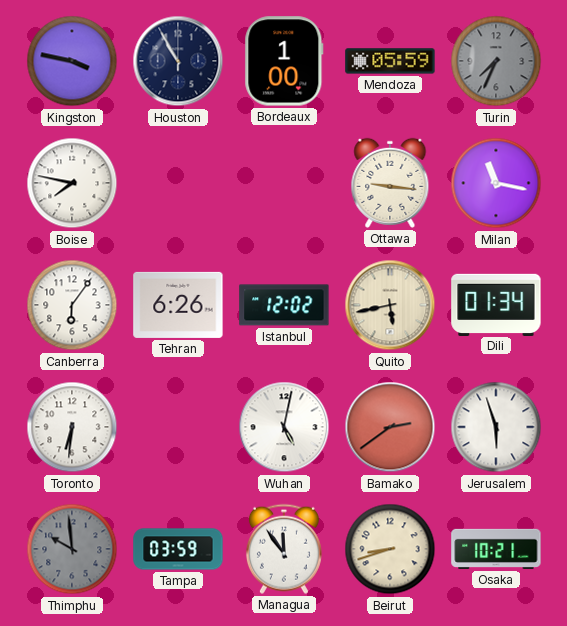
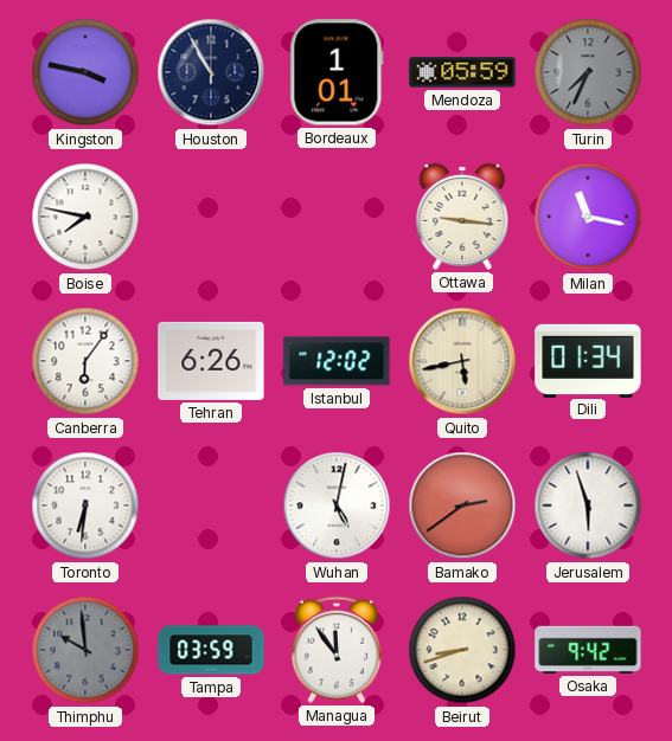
Bordeaux: 1:00 -> 1:01 (337, 72)
Osaka: 10:21 -> 9:42 (588, 650)
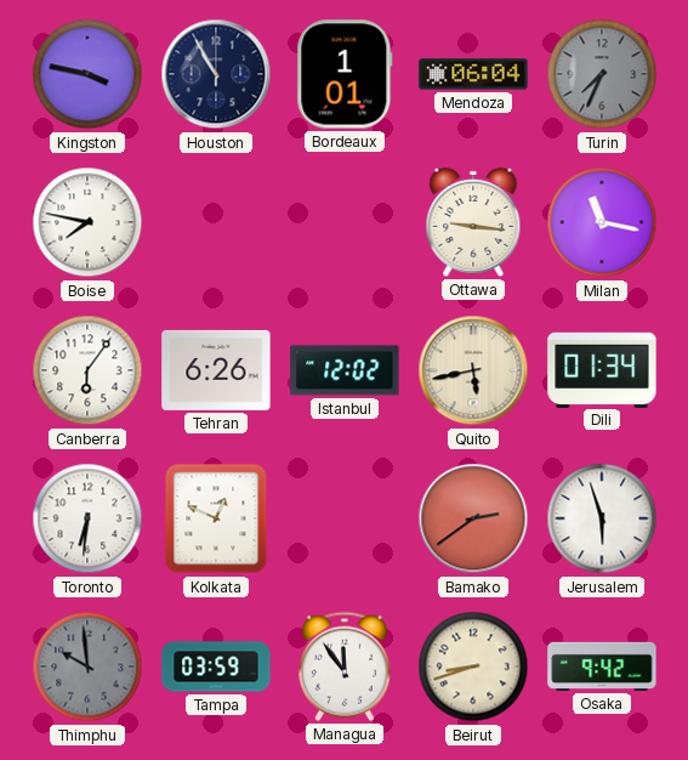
Mendoza: 05:59 -> 06:04 (473, 74)
Kolkata: none -> 12:49 (216, 518)
Wuhan: 5:02 -> none (337, 505)
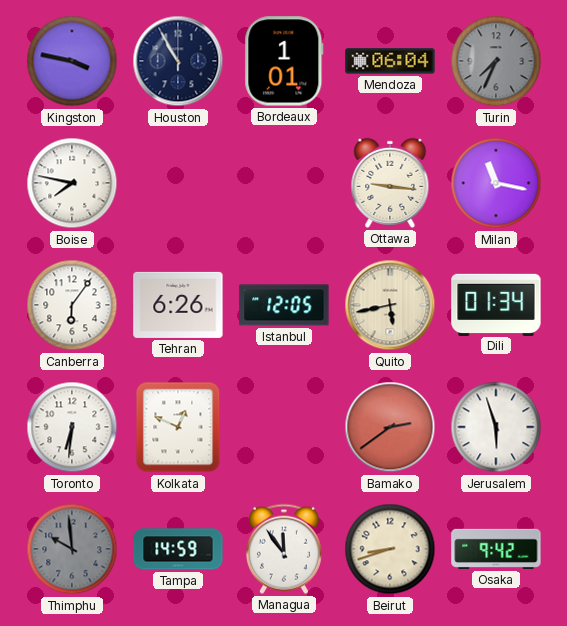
Istanbul: 12:02 -> 12:05 (284, 305)
Tampa: 03:59 -> 14:59 (178, 549)
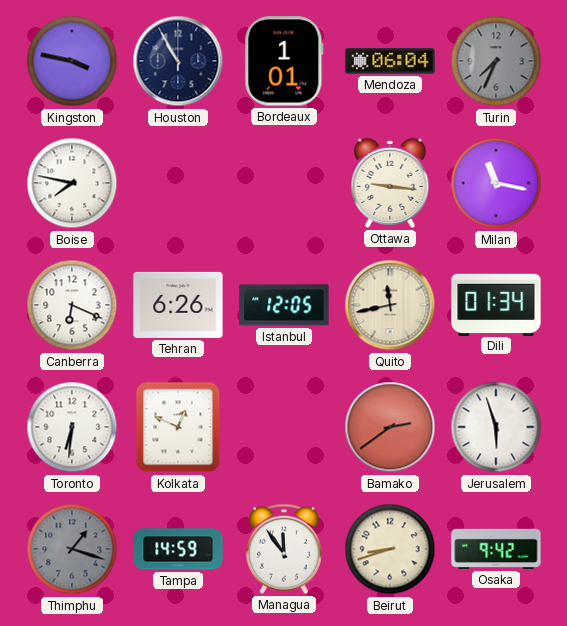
Canberra: 6:06 -> 6:19 (72, 305)
Quito: 5:43 -> 11:43 (390, 305)
Thimphu: 9:59 -> 1:18 (72, 549)
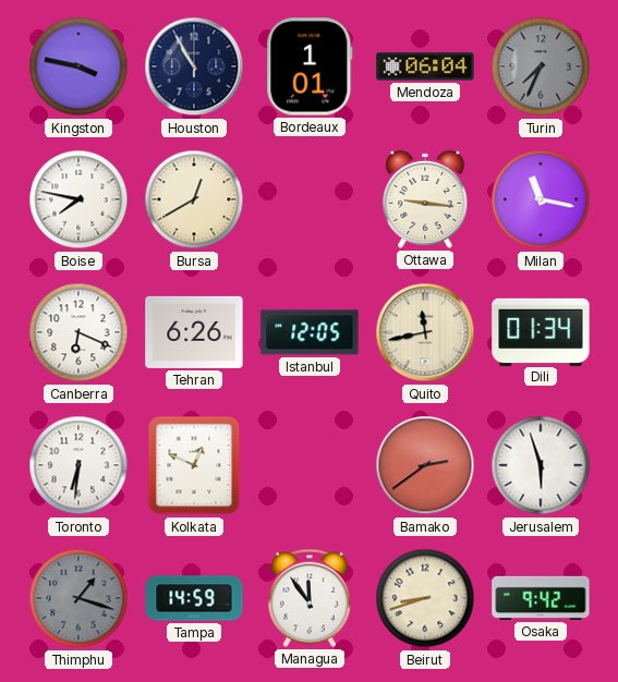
Bursa: none -> 12:40 (194, 199)
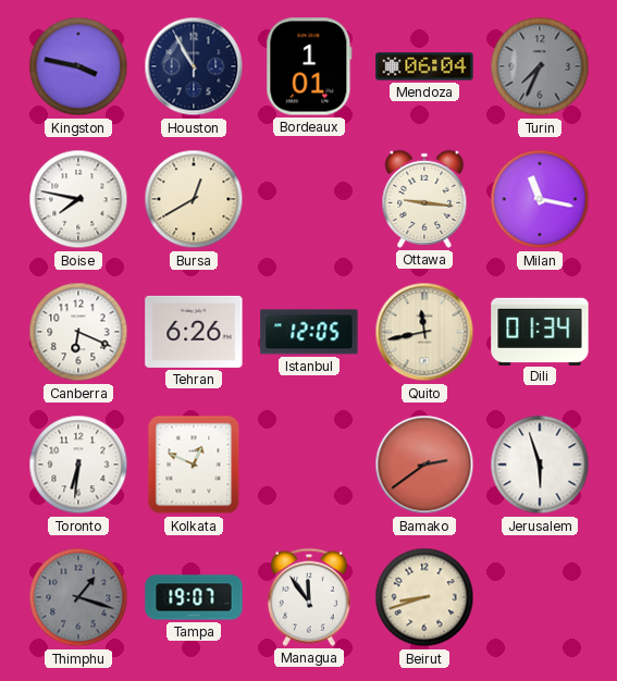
Tampa: 14:59 -> 19:07 (194, 597)
Osaka: 9:42 -> none (541, 598)
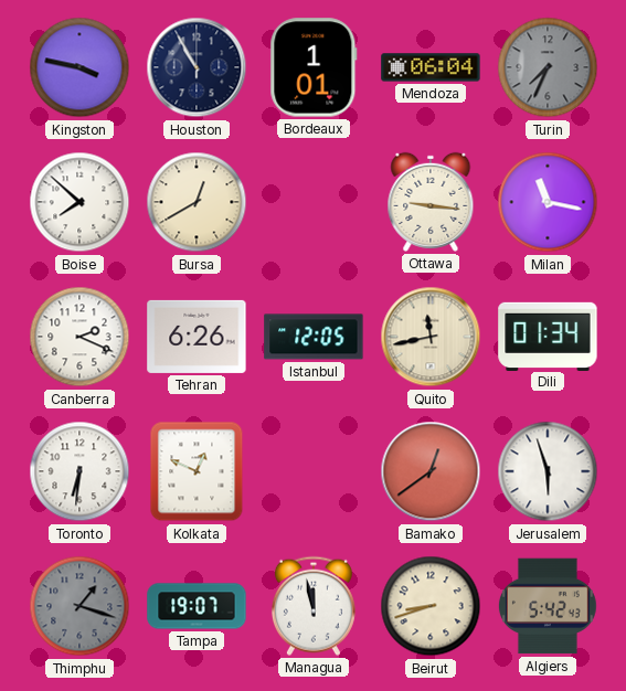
Boise: 7:47 -> 7:52 (79, 202)
Canberra: 6:19 -> 2:19 (79, 337)
Bamako: 2:39 -> 12:39 (431, 471)
Managua: 11:54 -> 11:58 (314, 606)
Algiers: none -> 5:42 (548, 606)
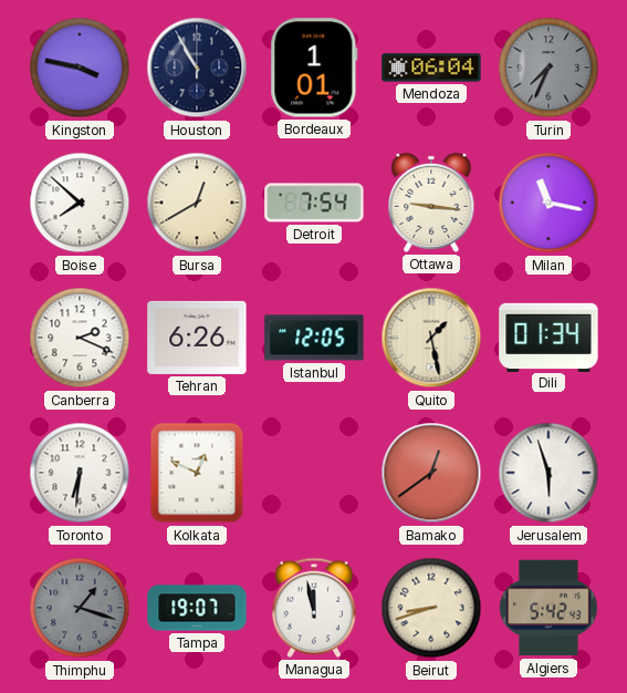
Detroit: none -> 7:54 (314, 203)
Quito: 11:43 -> 1:28 (431, 338)
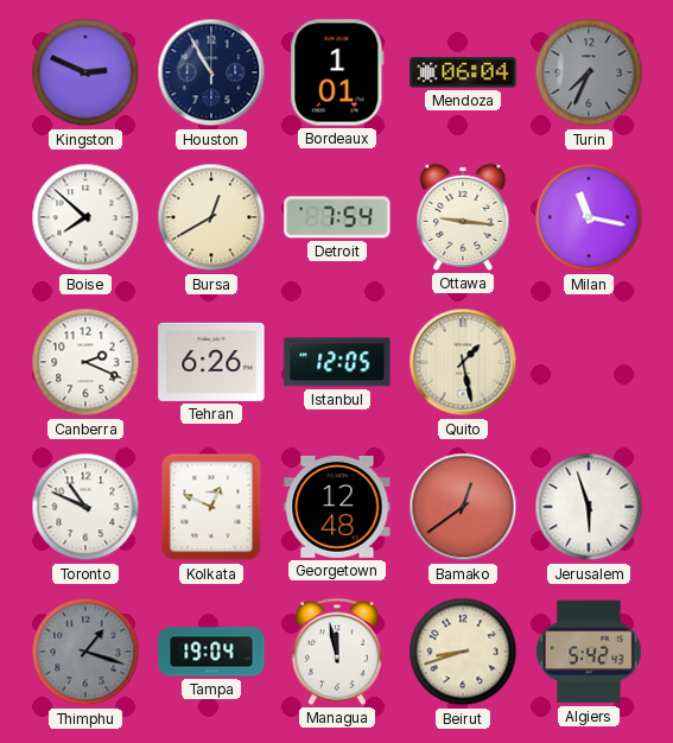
Kingston: 3:47 -> 2:49 (85, 72)
Dili: 01:34 -> none (548, 337)
Toronto: 6:31 -> 10:49 (85, 507)
Georgetown: none -> 12:48 (337, 507)
Tampa: 19:07 -> 19:04 (211, 652)
